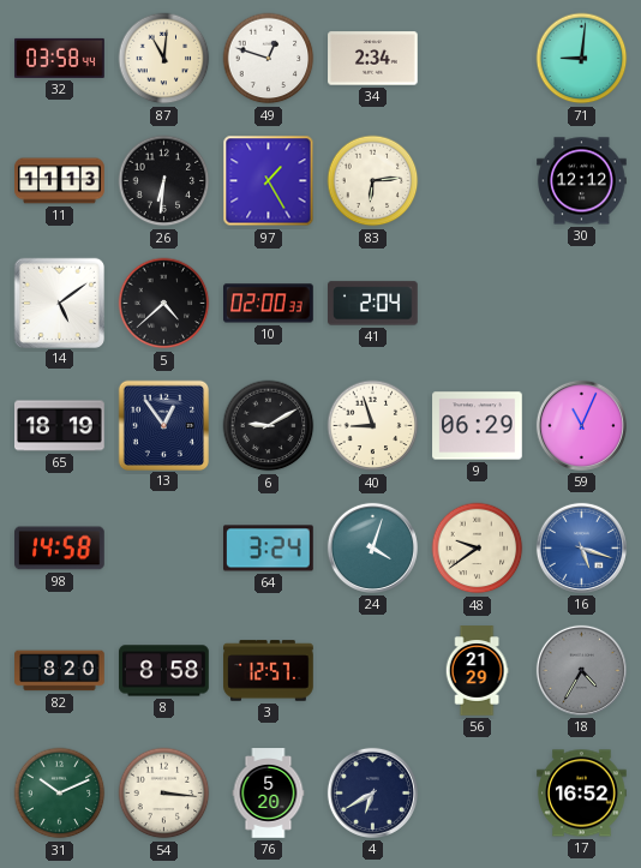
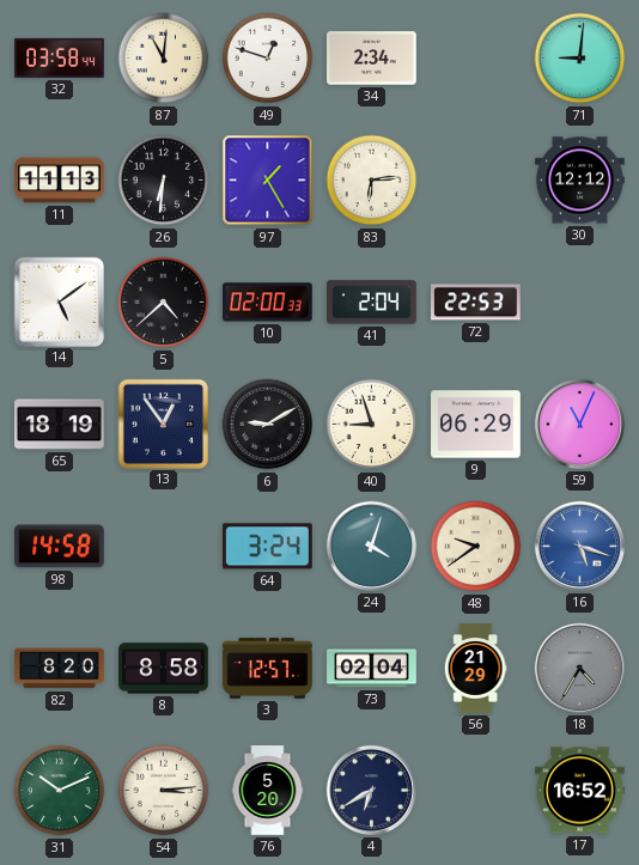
72: none -> 22:53 (476, 303)
73: none -> 02:04 (372, 669)
54: 3:16 -> 3:14 (164, 791)
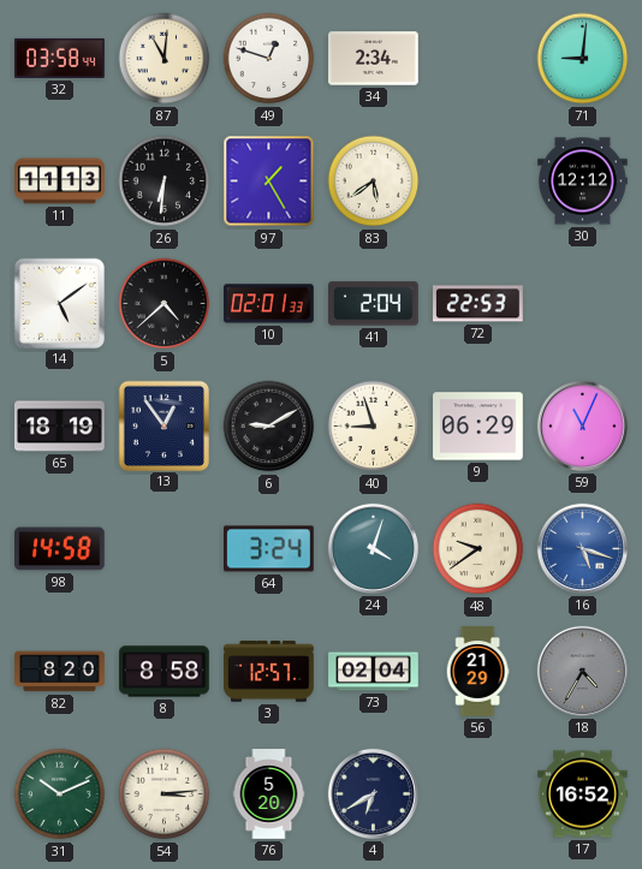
83: 6:14 -> 5:39 (374, 181)
10: 02:00 -> 02:01 (269, 304)
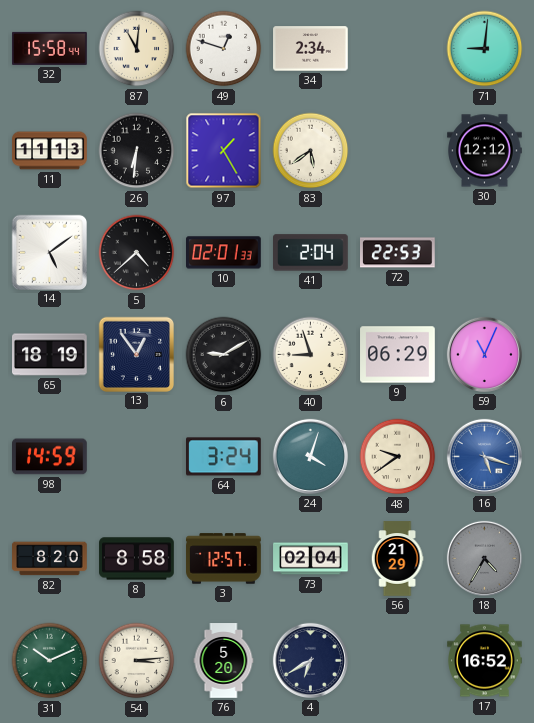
32: 03:58 -> 15:58 (50, 48)
98: 14:58 -> 14:59 (50, 457)
